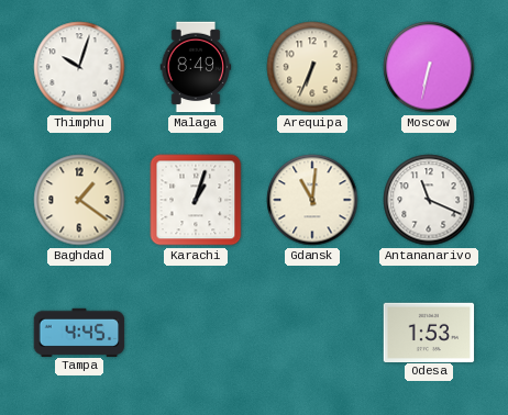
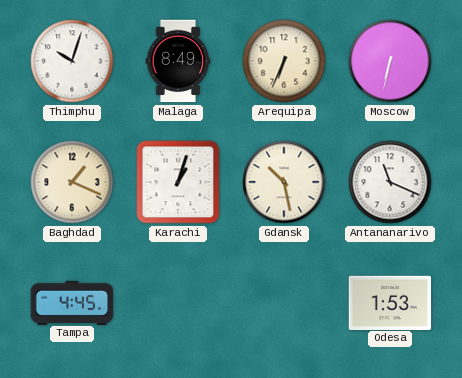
Baghdad: 1:21 -> 1:19 (72, 182)
Gdansk: 11:01 -> 10:28 (284, 182)
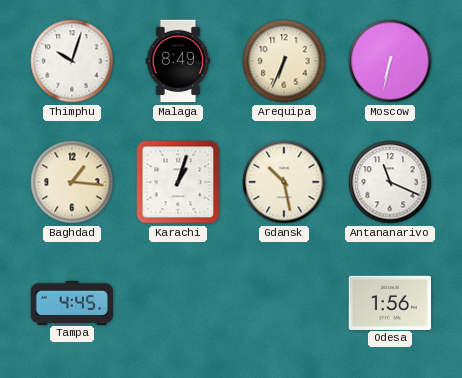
Baghdad: 1:19 -> 1:16 (72, 182)
Odesa: 1:53 -> 1:56 (390, 302)
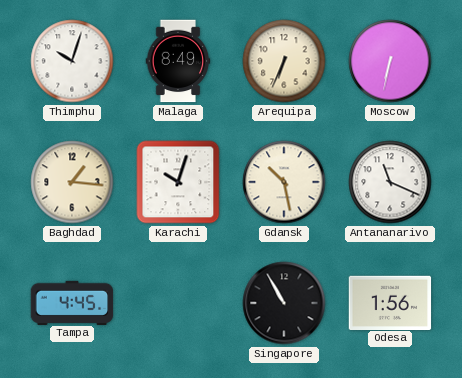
Karachi: 1:03 -> 10:03 (178, 182)
Singapore: none -> 10:55 (284, 303)
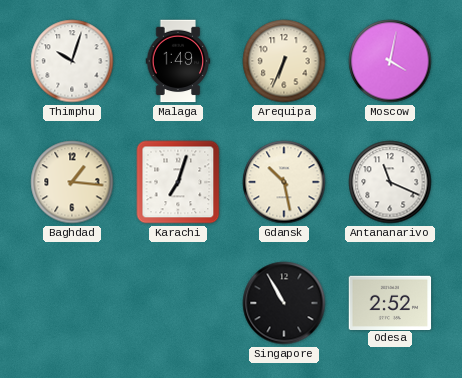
Malaga: 8:49 -> 1:49 (178, 61)
Moscow: 6:32 -> 4:02 (390, 61)
Karachi: 10:03 -> 7:03 (178, 182)
Tampa: 4:45 -> none (72, 302)
Odesa: 1:56 -> 2:52 (390, 302)
